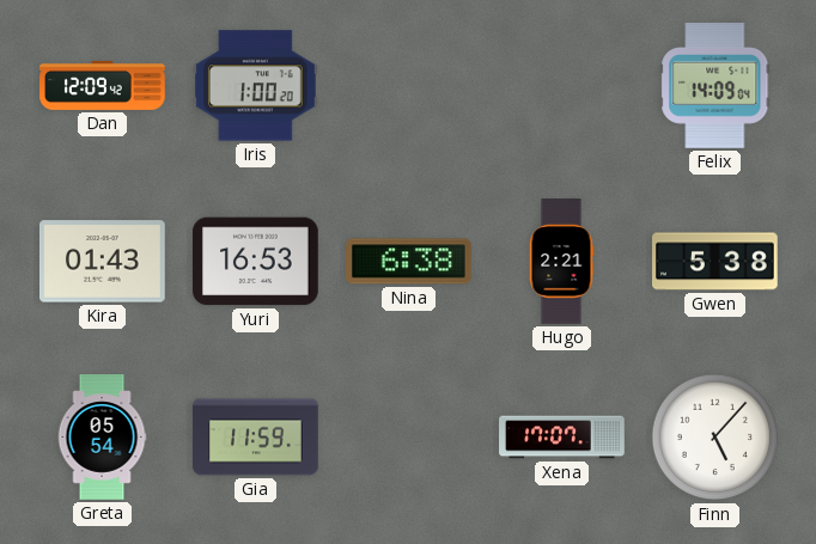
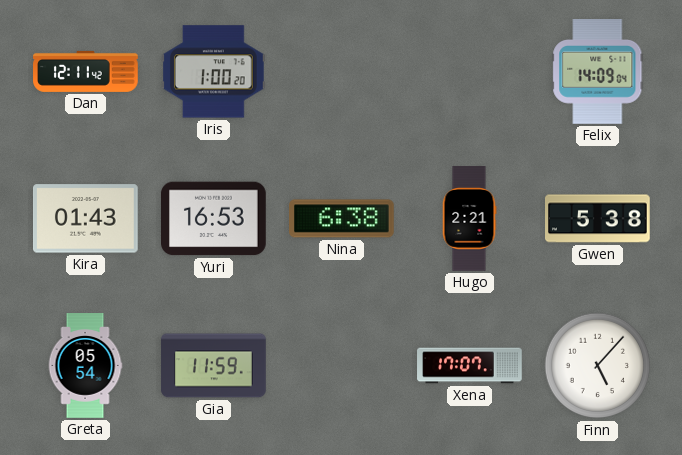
Dan: 12:09 -> 12:11 (86, 71)
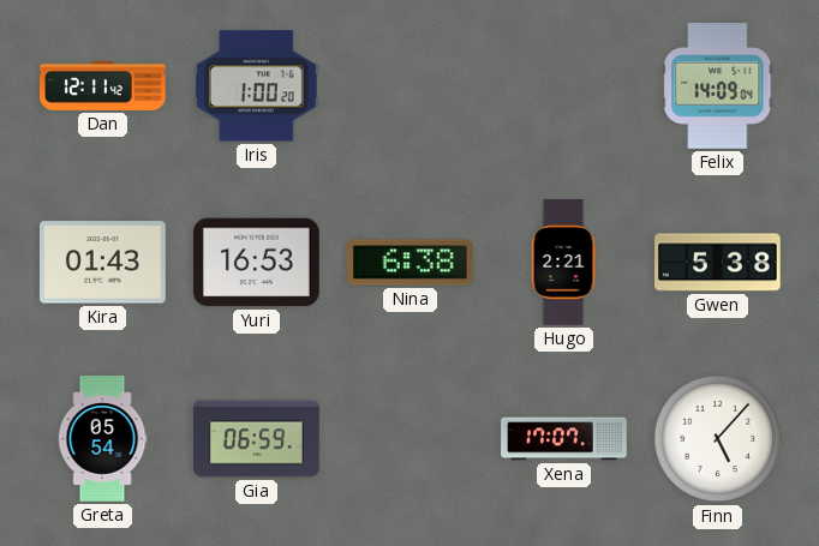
Gia: 11:59 -> 06:59 (257, 439)
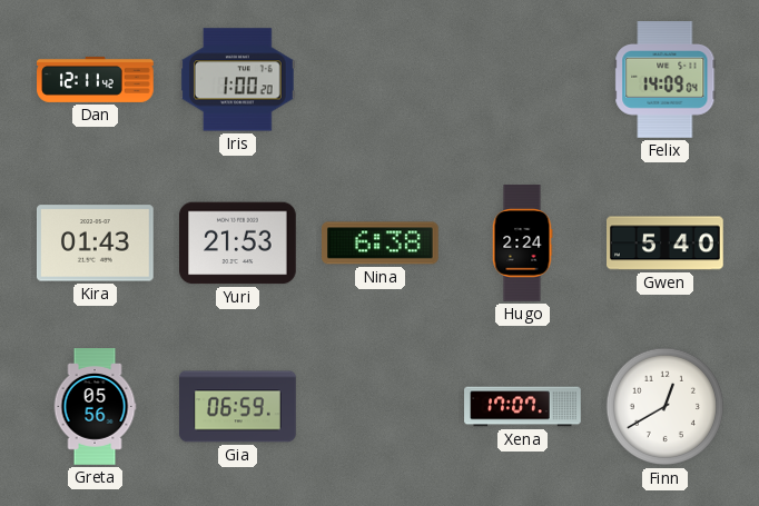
Yuri: 16:53 -> 21:53 (238, 244)
Hugo: 2:21 -> 2:24 (522, 244)
Gwen: 5:38 -> 5:40 (666, 244)
Greta: 05:54 -> 05:56 (95, 407)
Finn: 5:07 -> 12:40 (666, 407)
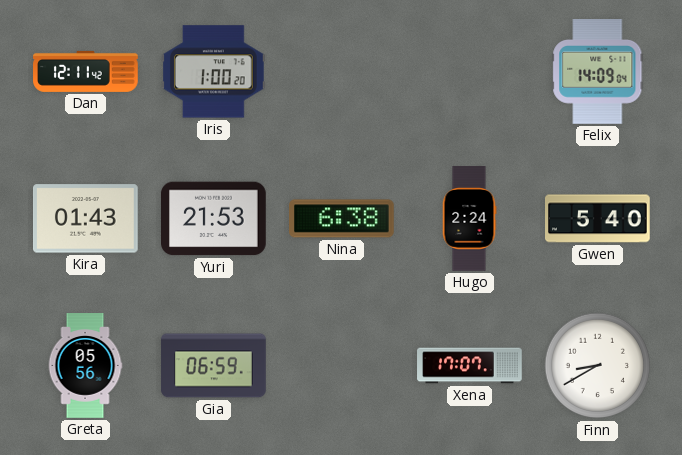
Finn: 12:40 -> 8:40 (598, 366)
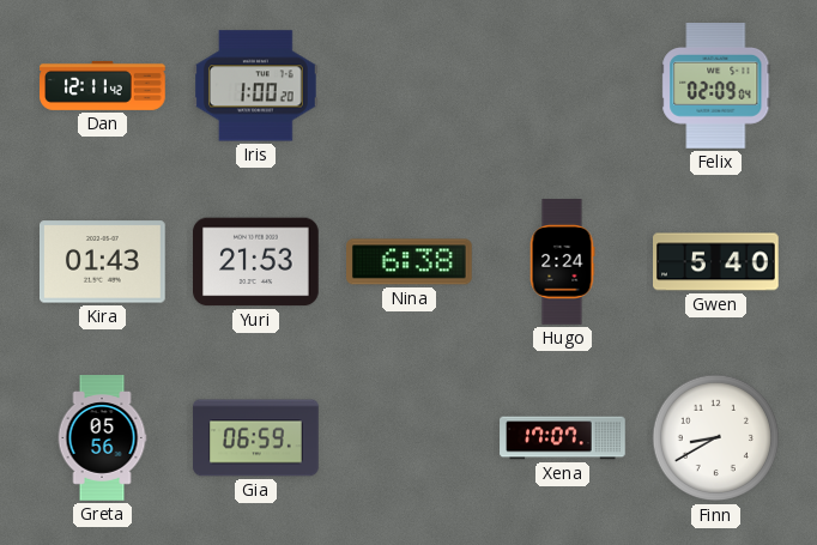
Felix: 14:09 -> 02:09 (716, 86)
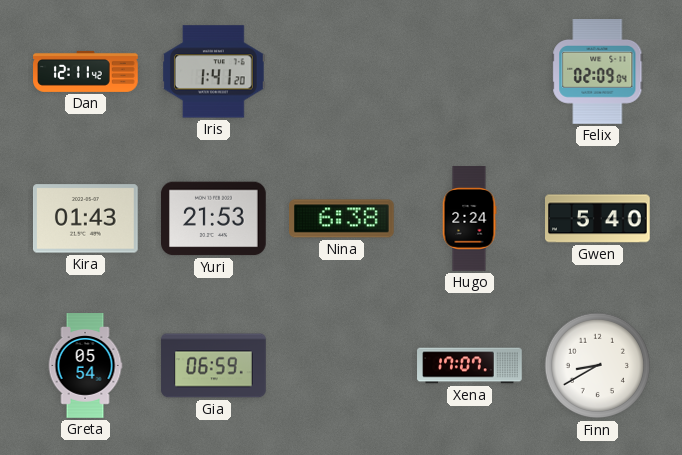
Iris: 1:00 -> 1:41 (214, 72)
Greta: 05:56 -> 05:54 (85, 366)
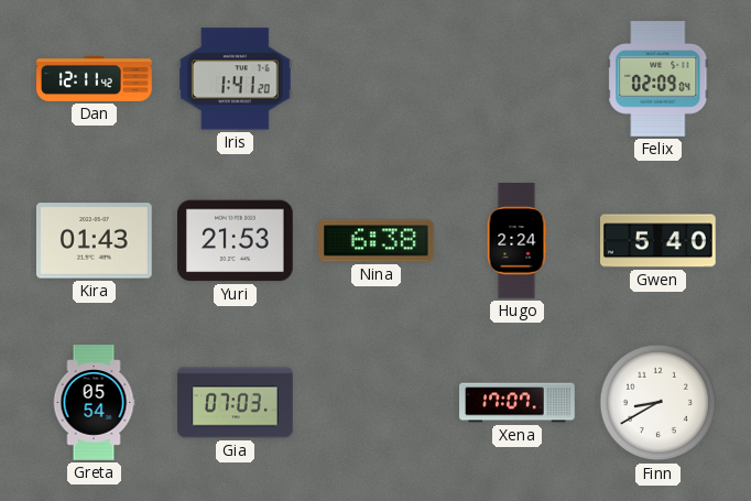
Gia: 06:59 -> 07:03 (236, 403)
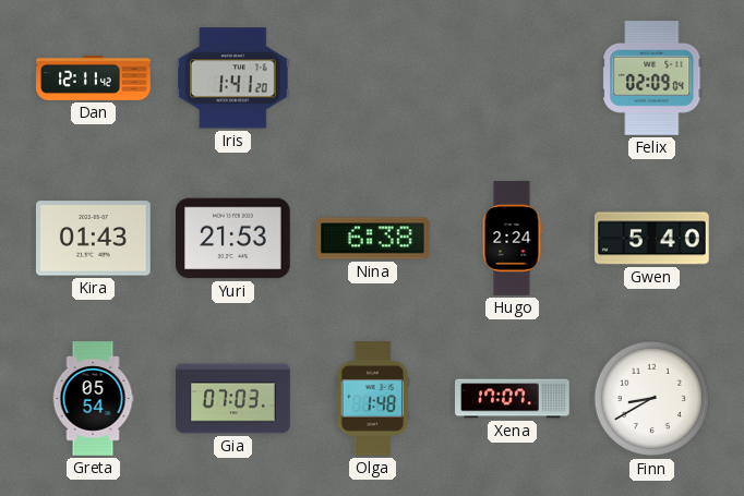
Olga: none -> 1:48 (373, 399)
